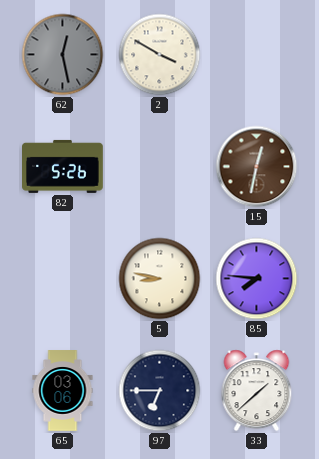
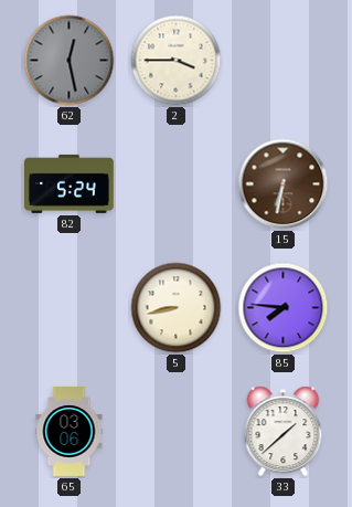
2: 3:50 -> 3:45 (177, 61)
82: 5:26 -> 5:24 (70, 183)
15: 12:32 -> 6:32 (284, 184)
5: 8:47 -> 8:43 (177, 308)
97: 6:45 -> none (160, 391)
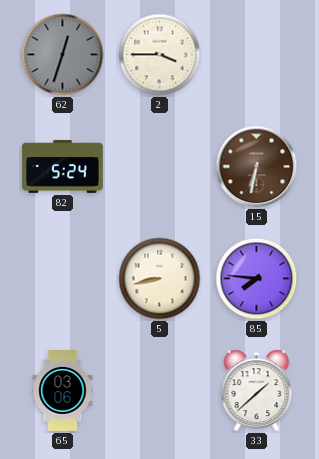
62: 12:28 -> 12:33 (63, 55)
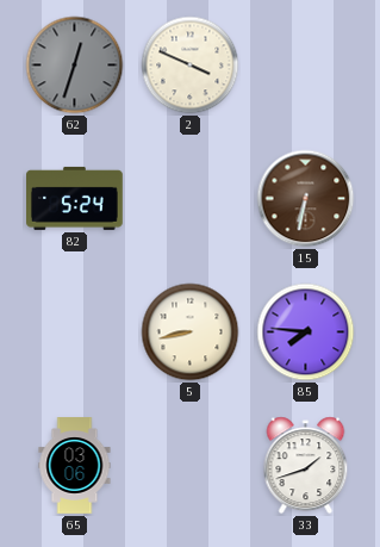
2: 3:45 -> 3:49 (191, 66)
33: 1:38 -> 1:42 (306, 466)
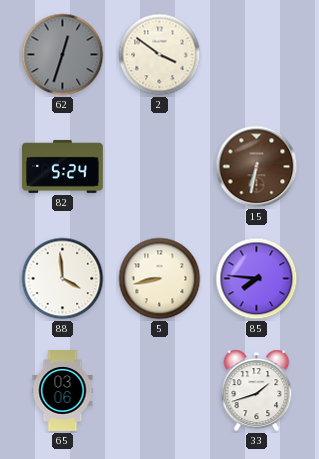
2: 3:49 -> 3:51 (160, 55)
88: none -> 3:59 (63, 279)
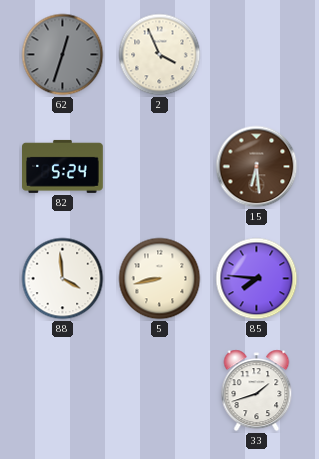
2: 3:51 -> 3:56 (160, 55)
15: 6:32 -> 6:29 (257, 167)
65: 03:06 -> none (63, 391)
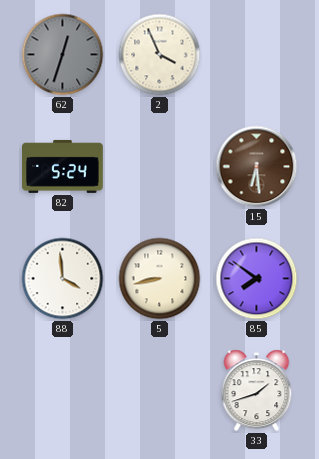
85: 7:46 -> 7:51 (257, 279)
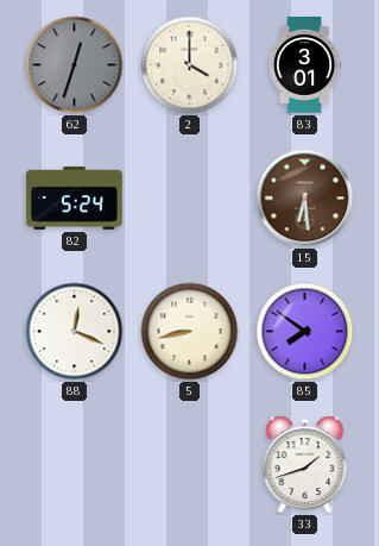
2: 3:56 -> 4:00 (190, 65)
83: none -> 3:01 (305, 65)
88: 3:59 -> 12:19 (75, 332)
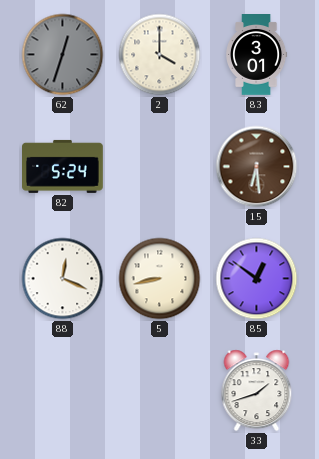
85: 7:51 -> 12:51 (257, 279)
